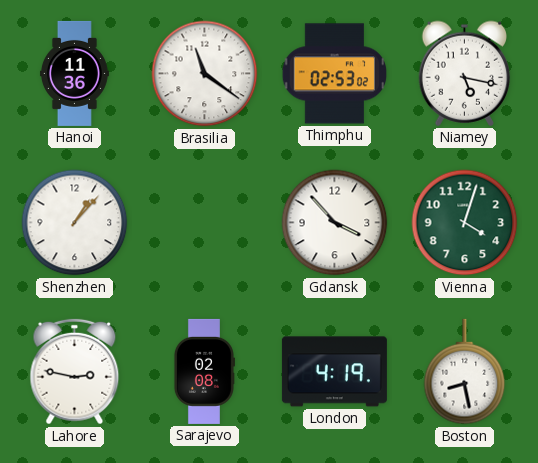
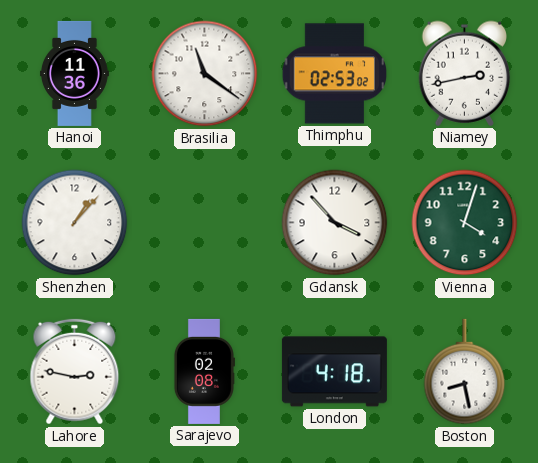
Niamey: 5:17 -> 2:43 (465, 73)
London: 4:19 -> 4:18 (334, 372)
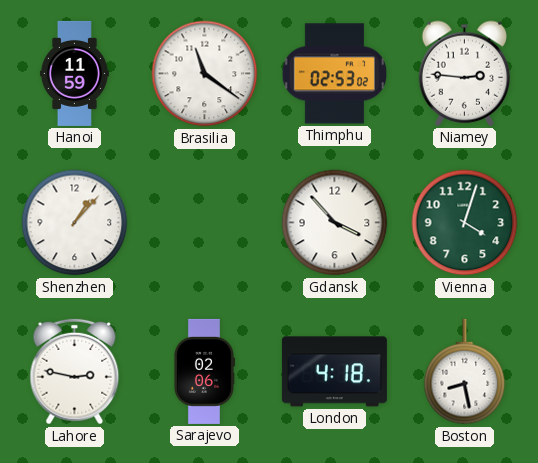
Hanoi: 11:36 -> 11:59 (74, 73)
Niamey: 2:43 -> 2:46 (465, 73)
Sarajevo: 02:08 -> 02:06 (204, 371)
